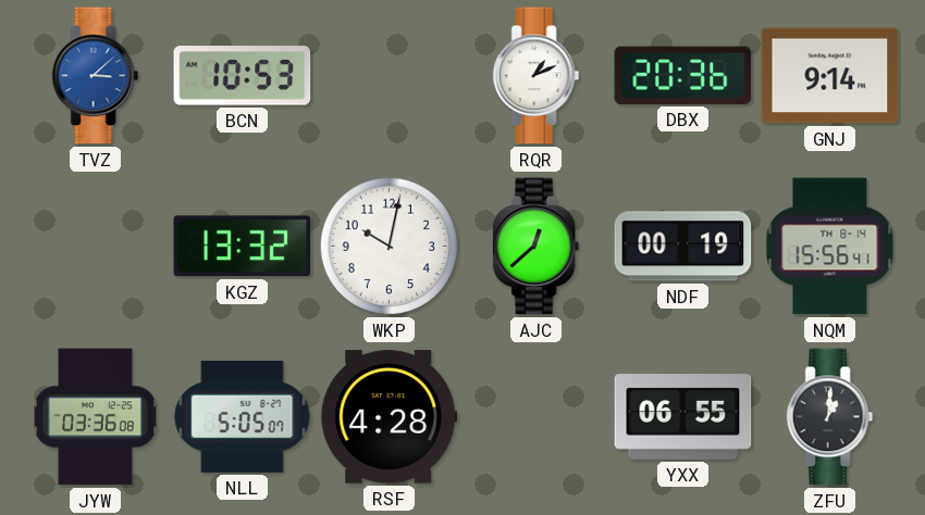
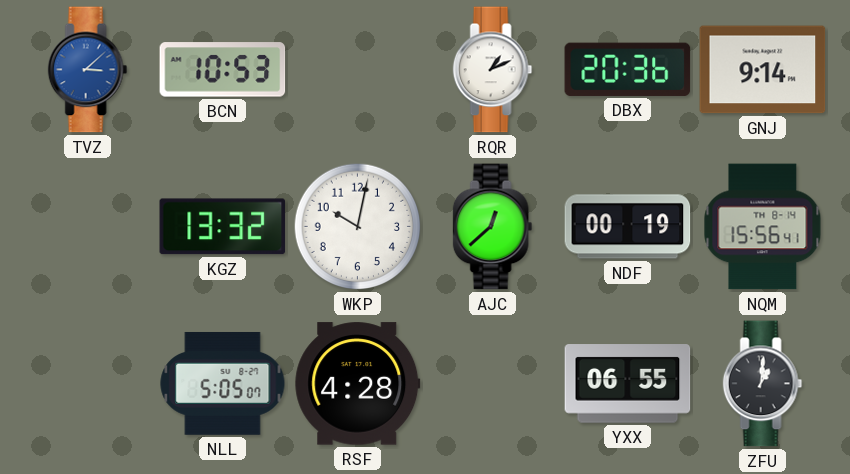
JYW: 03:36 -> none (95, 417)
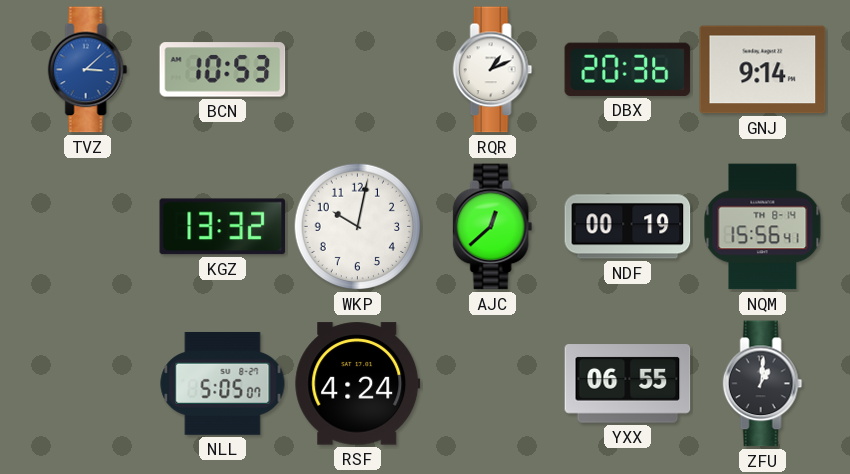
RSF: 4:28 -> 4:24 (358, 384)
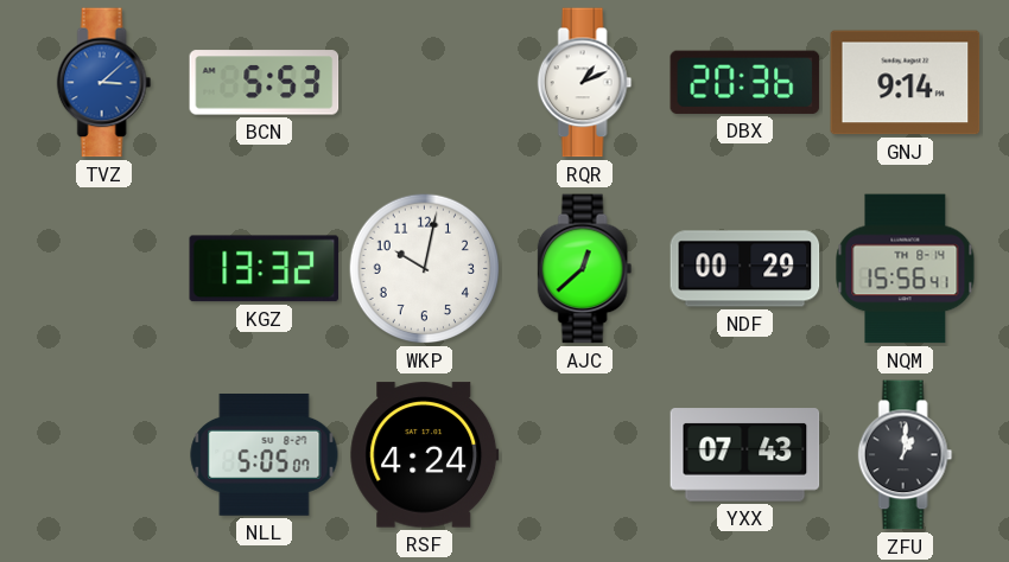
BCN: 10:53 -> 5:53 (265, 83)
NDF: 00:19 -> 00:29 (745, 269)
YXX: 06:55 -> 07:43 (745, 455)
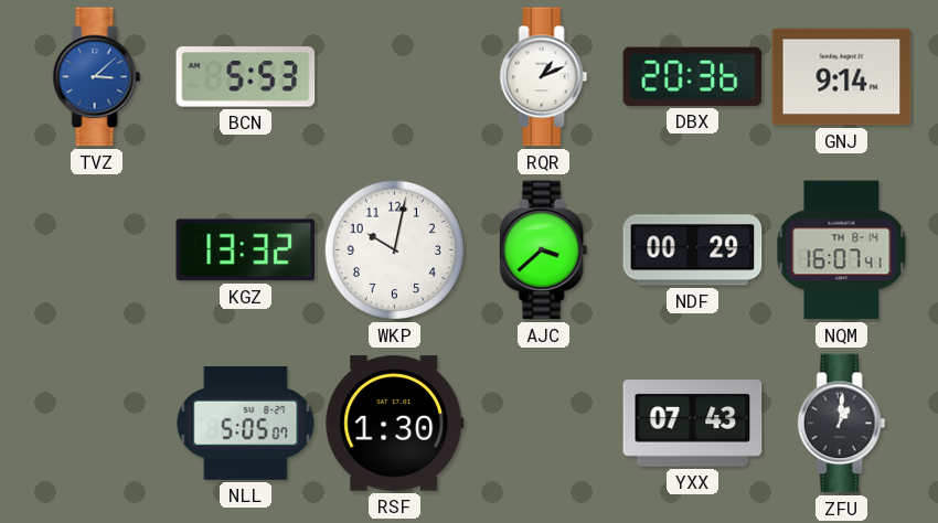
AJC: 12:38 -> 3:38 (544, 250)
NQM: 15:56 -> 16:07 (842, 250)
RSF: 4:24 -> 1:30 (395, 424)
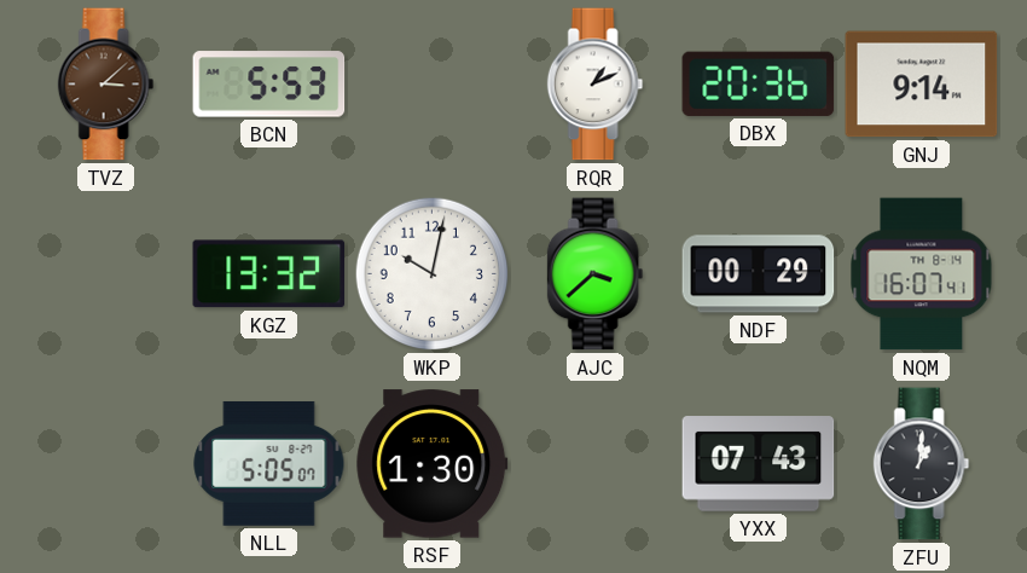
TVZ dial: blue -> brown (106, 85)
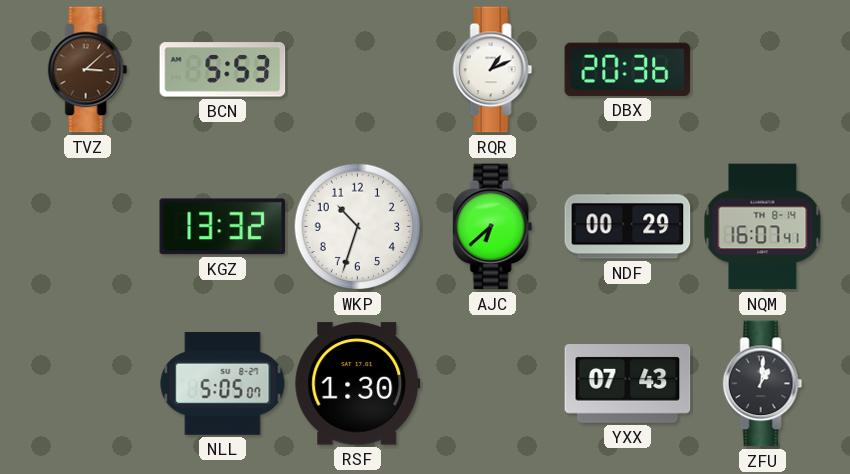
GNJ: 9:14 -> none (922, 85)
WKP: 10:02 -> 10:33 (358, 227)
AJC: 3:38 -> 6:38 (493, 227)
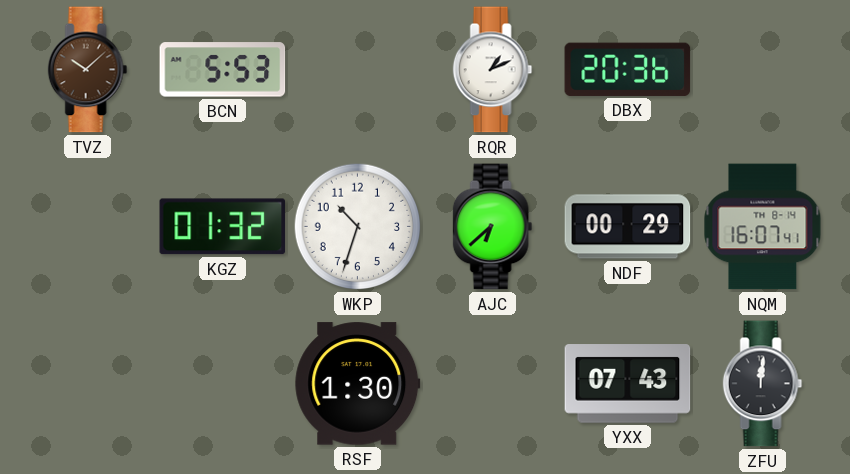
TVZ: 3:08 -> 10:08 (88, 70)
KGZ: 13:32 -> 01:32 (223, 227)
NLL: 5:05 -> none (223, 383)
ZFU: 1:01 -> 12:01 (763, 384)
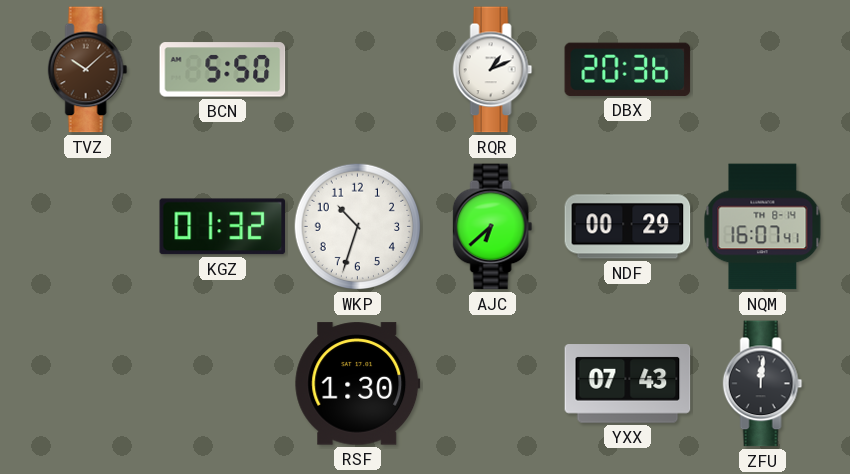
BCN: 5:53 -> 5:50 (223, 70)
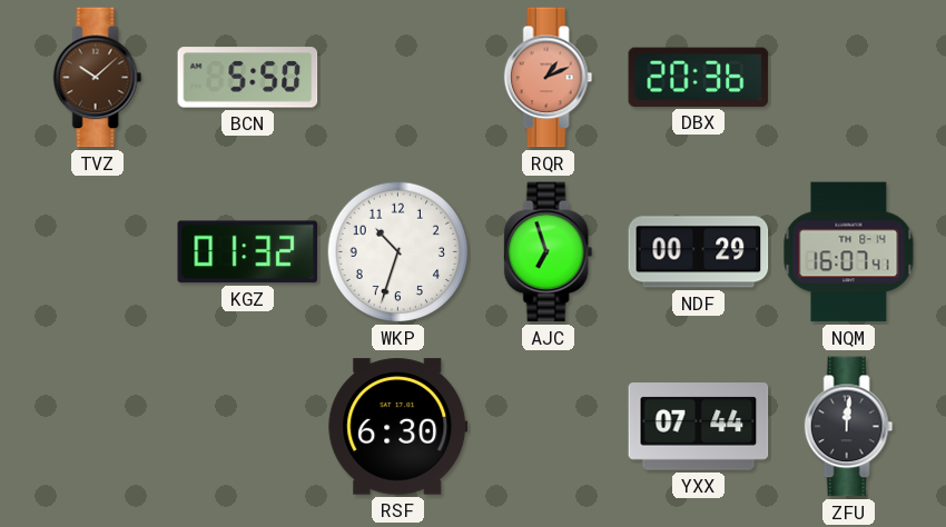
RQR dial: white -> salmon (549, 78)
AJC: 6:38 -> 6:57 (549, 252)
RSF: 1:30 -> 6:30 (398, 427)
YXX: 07:43 -> 07:44 (699, 427)
